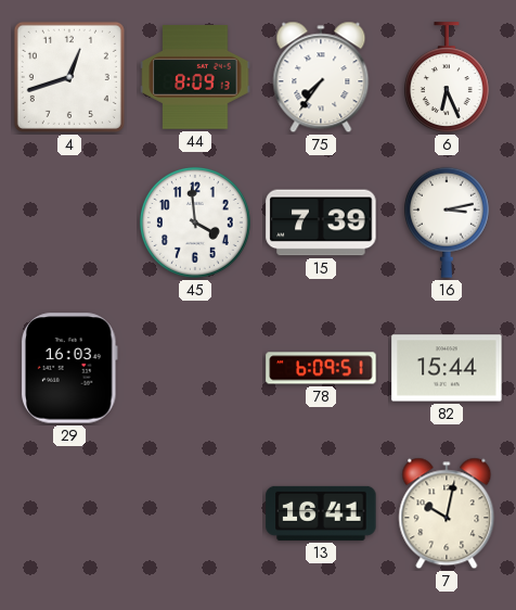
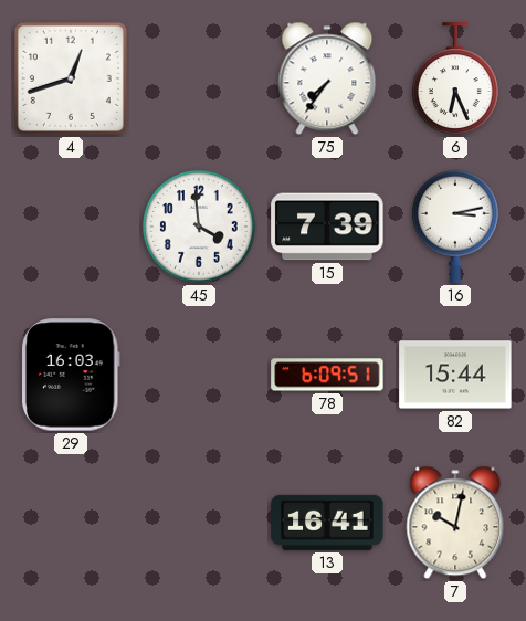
44: 8:09 -> none (195, 77)
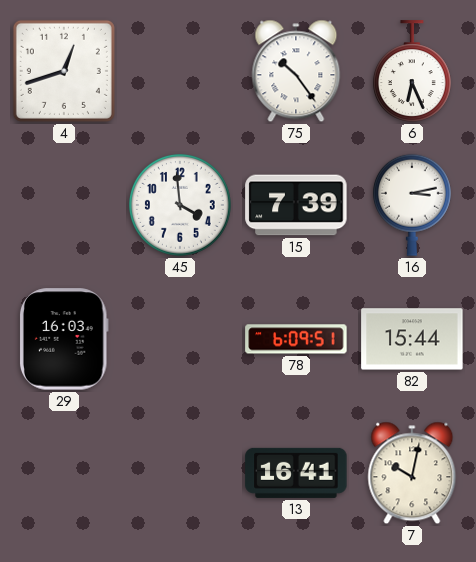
75: 7:36 -> 10:24 (296, 71)
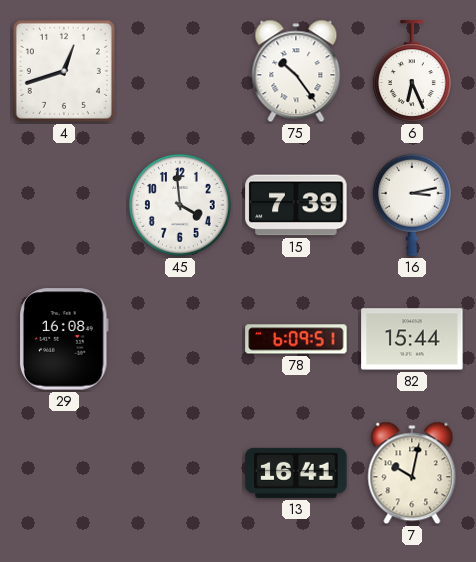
29: 16:03 -> 16:08 (64, 339)
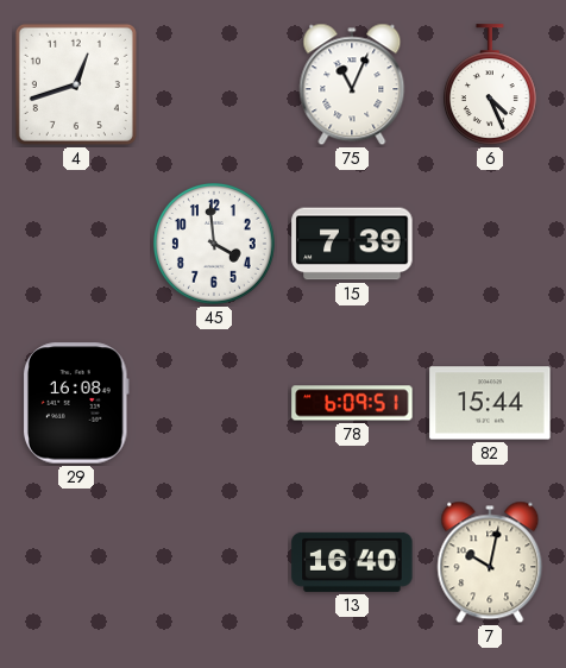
75: 10:24 -> 11:04 (352, 84)
6: 6:26 -> 4:26 (490, 84)
16: 3:13 -> none (412, 205)
13: 16:41 -> 16:40 (352, 562)
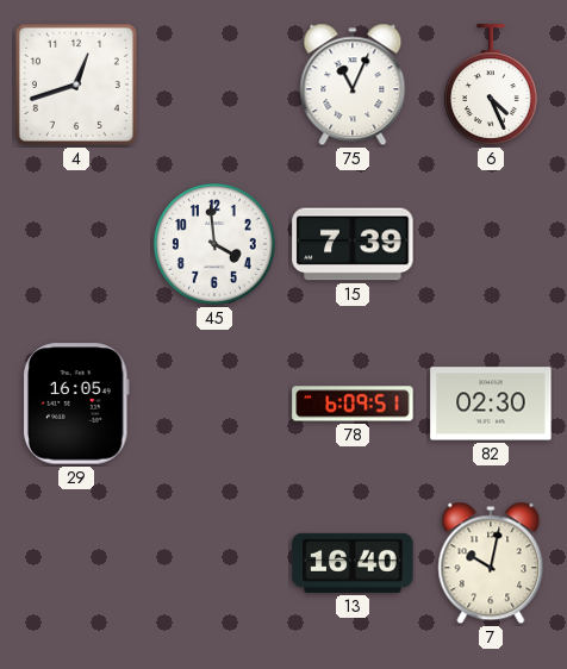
29: 16:08 -> 16:05 (76, 404)
82: 15:44 -> 02:30 (491, 404)
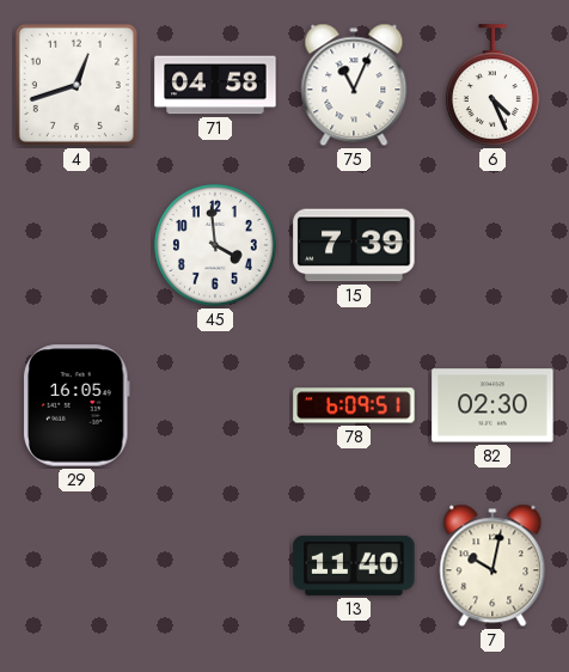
71: none -> 04:58 (215, 85)
13: 16:40 -> 11:40 (354, 566)
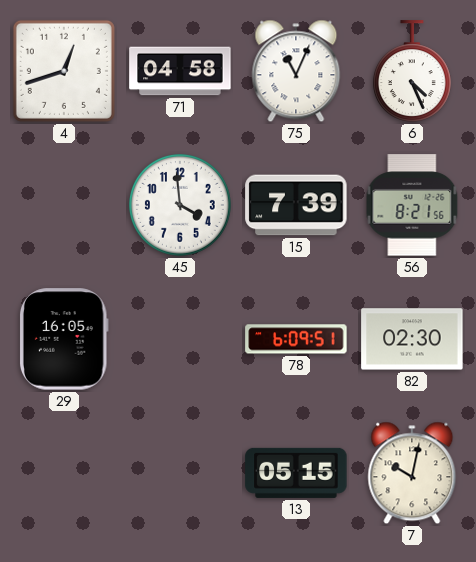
56: none -> 8:21 (412, 205)
13: 11:40 -> 05:15 (296, 473)
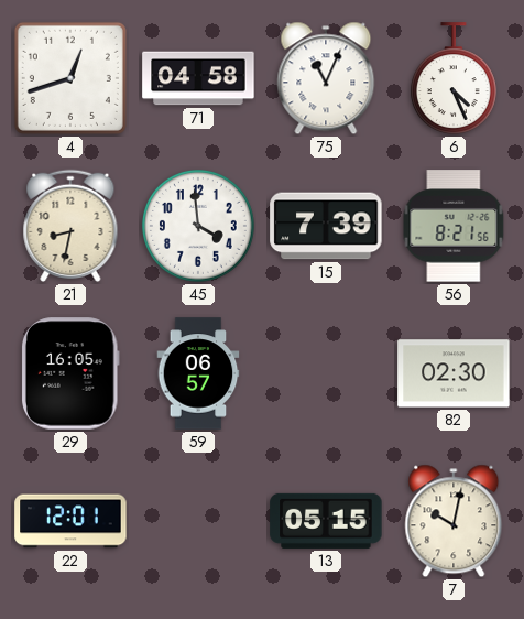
21: none -> 8:32 (70, 226)
59: none -> 06:57 (198, 373)
78: 6:09 -> none (296, 339)
22: none -> 12:01 (70, 521)
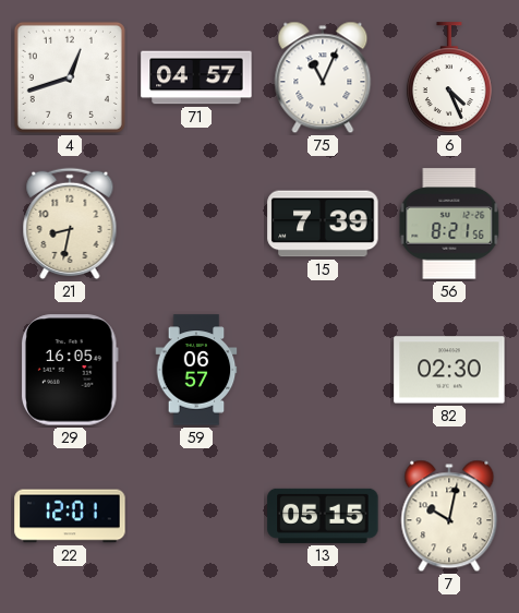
71: 04:58 -> 04:57 (196, 77)
45: 3:59 -> none (198, 226)
